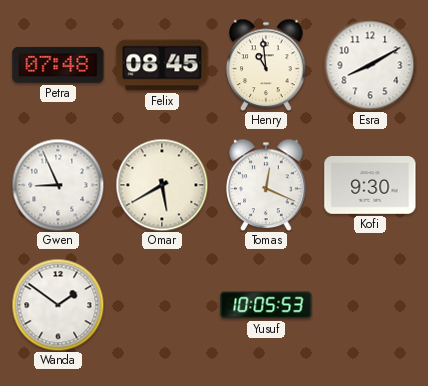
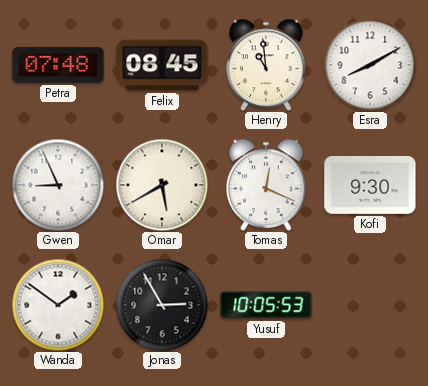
Jonas: none -> 2:55 (162, 305)
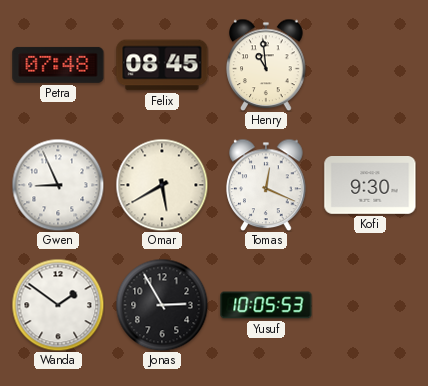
Esra: 8:10 -> none (370, 65)
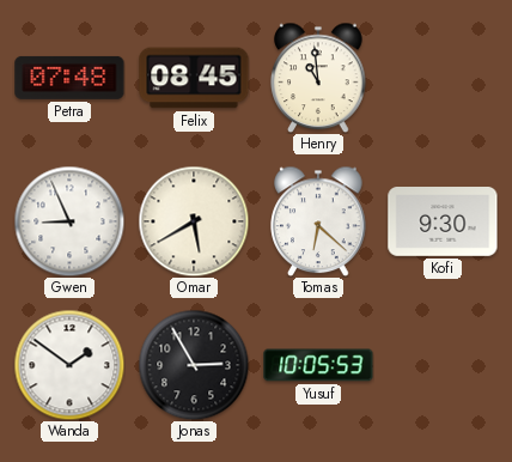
Tomas: 12:19 -> 6:22 (318, 221)
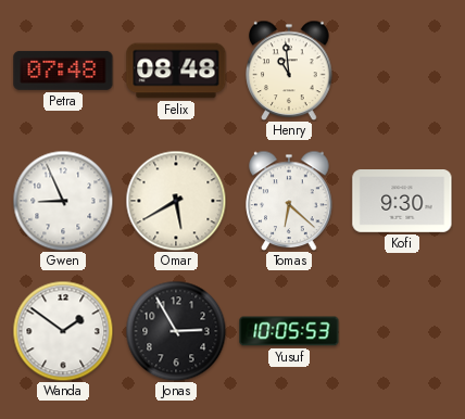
Felix: 08:45 -> 08:48 (176, 71)
